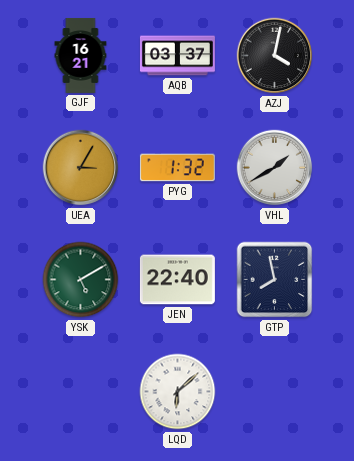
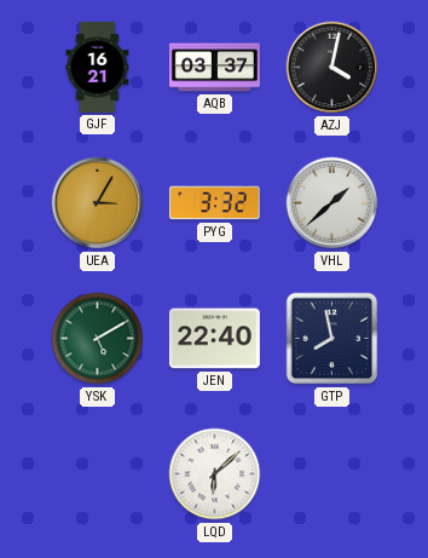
PYG: 1:32 -> 3:32 (214, 203)
VHL: 1:40 -> 1:38 (332, 203)
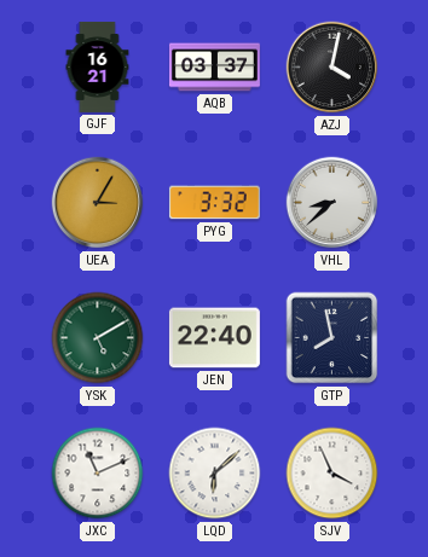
VHL: 1:38 -> 8:38 (332, 203)
JXC: none -> 11:11 (98, 474)
SJV: none -> 3:56 (332, 474)
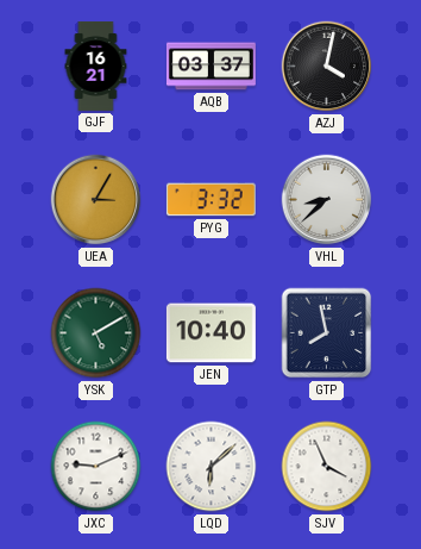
JEN: 22:40 -> 10:40 (211, 333)
JXC: 11:11 -> 9:11 (96, 467)
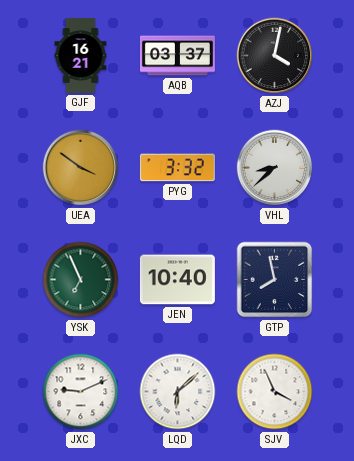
UEA: 3:05 -> 3:51 (81, 168)
YSK: 5:10 -> 6:56 (81, 280)
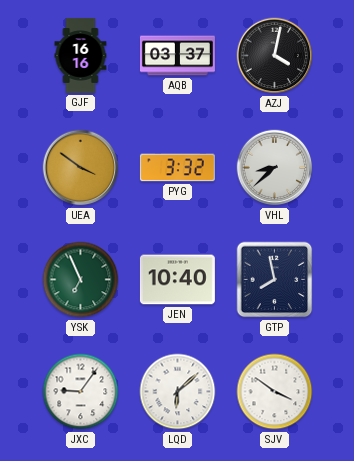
GJF: 16:21 -> 16:16 (81, 55)
JXC: 9:11 -> 9:06 (81, 392)
SJV: 3:56 -> 3:51 (275, 392)
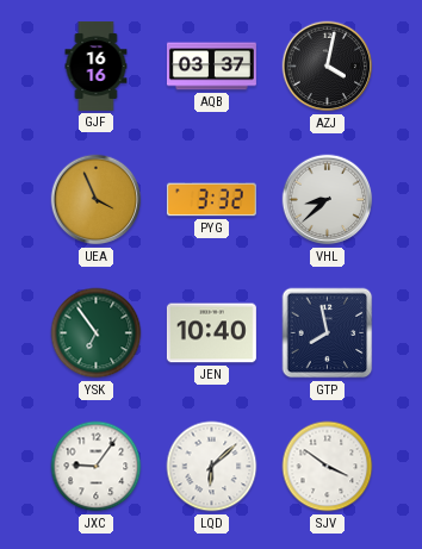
UEA: 3:51 -> 3:56 (97, 200)
YSK: 6:56 -> 6:54 (97, 333)
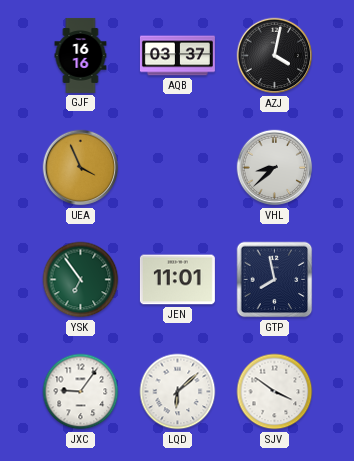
PYG: 3:32 -> none (211, 200)
JEN: 10:40 -> 11:01 (177, 280)
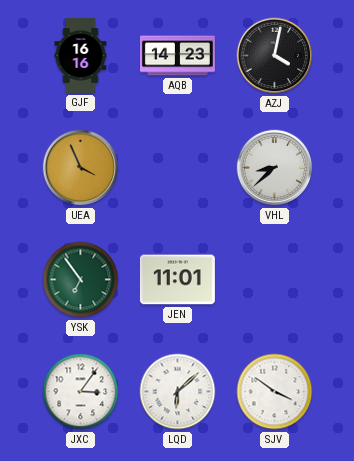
AQB: 03:37 -> 14:23 (177, 56)
GTP: 7:58 -> none (275, 280)
JXC: 9:06 -> 3:06 (81, 392)
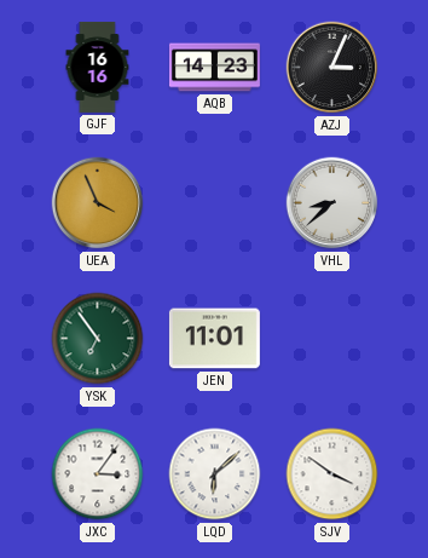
AZJ: 4:02 -> 3:04 (332, 68)
